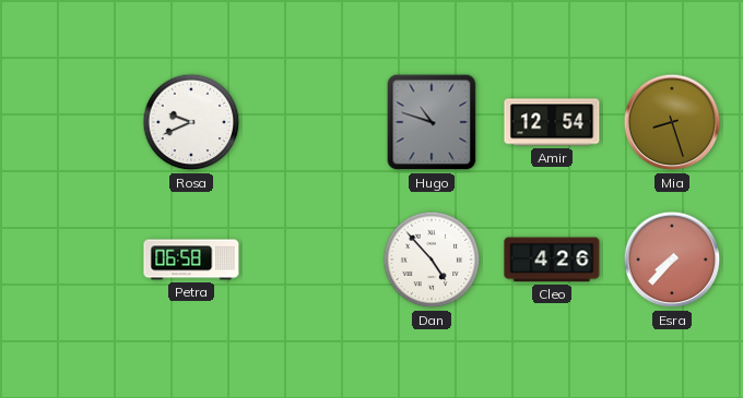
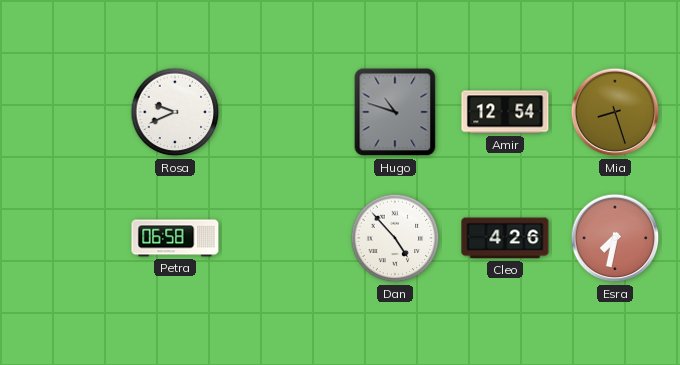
Esra: 7:37 -> 7:32 (615, 238)
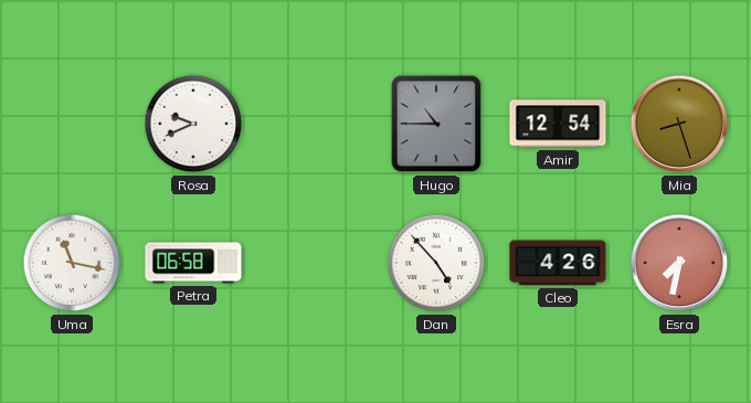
Hugo: 10:48 -> 10:45 (436, 124)
Uma: none -> 11:17 (72, 263)
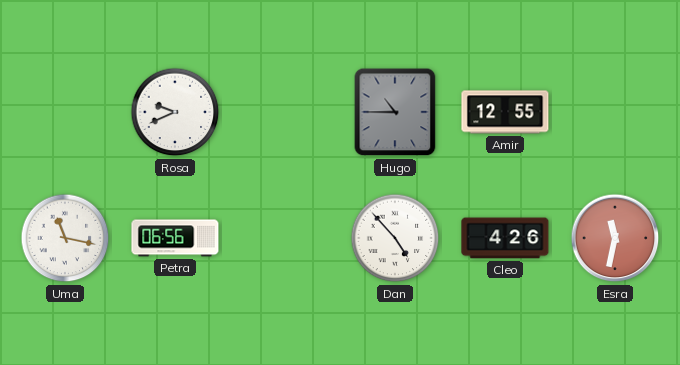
Amir: 12:54 -> 12:55 (505, 112)
Mia: 8:27 -> none (679, 124)
Petra: 06:58 -> 06:56 (175, 238)
Esra: 7:32 -> 11:32 (615, 238)
